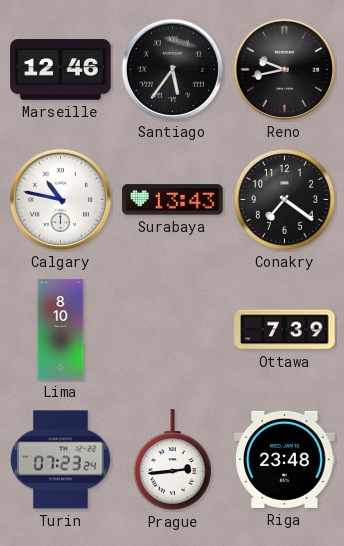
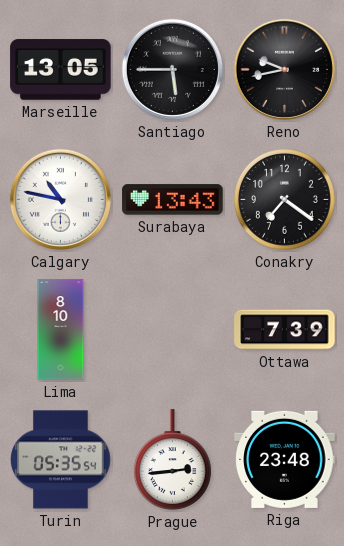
Marseille: 12:46 -> 13:05 (61, 70)
Santiago: 5:36 -> 5:45 (172, 69)
Turin: 07:23 -> 05:35 (61, 460)
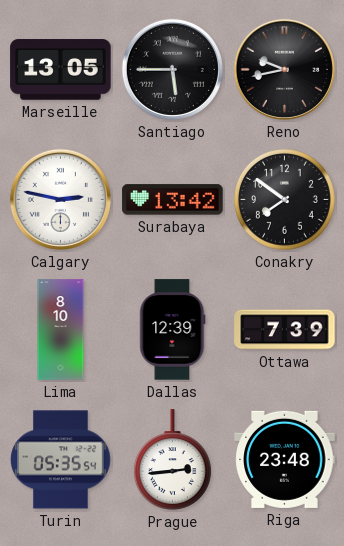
Calgary: 10:47 -> 2:47 (60, 199)
Surabaya: 13:43 -> 13:42 (173, 200)
Conakry: 7:21 -> 7:51 (284, 199)
Dallas: none -> 12:39 (173, 330)
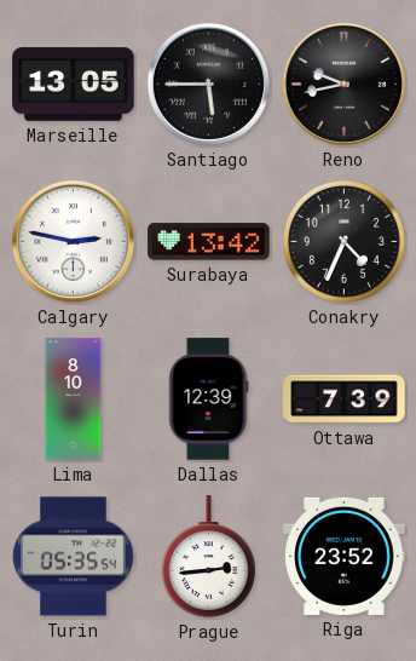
Conakry: 7:51 -> 4:34 (343, 241)
Riga: 23:48 -> 23:52 (345, 556)
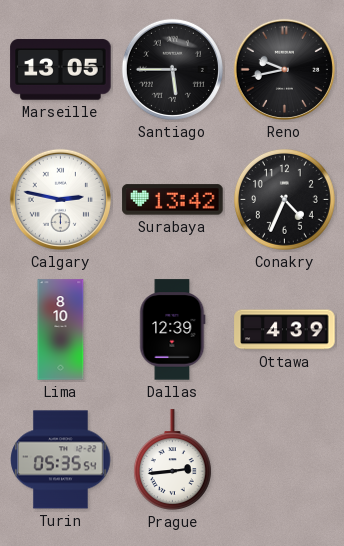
Ottawa: 7:39 -> 4:39 (285, 330)
Riga: 23:52 -> none (345, 556)
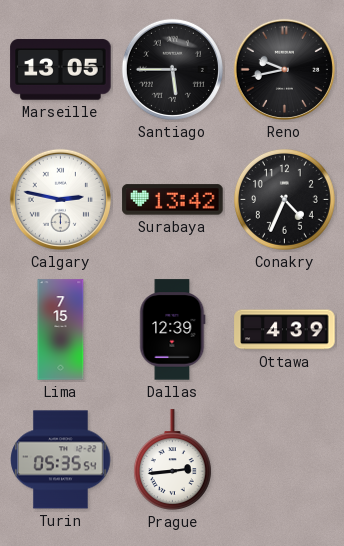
Lima: 8:10 -> 7:15 (61, 330)
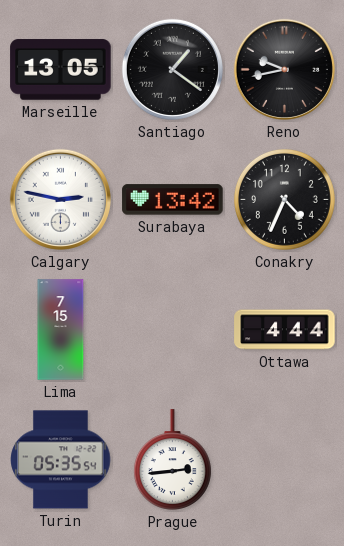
Santiago: 5:45 -> 1:21 (172, 69)
Dallas: 12:39 -> none (173, 330)
Ottawa: 4:39 -> 4:44 (285, 330)
